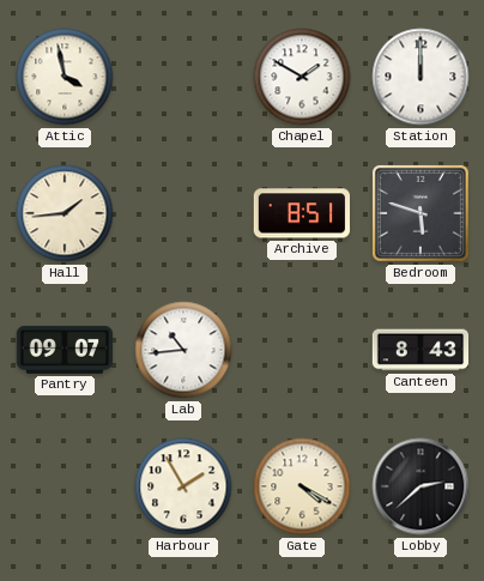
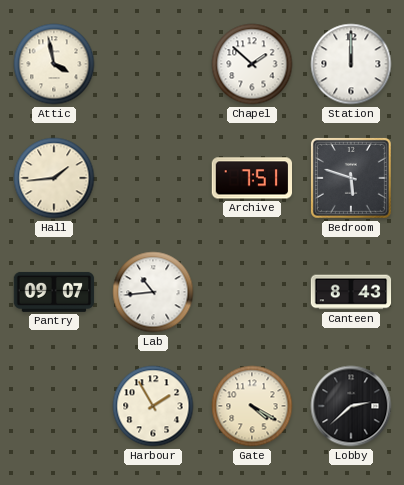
Chapel: 1:50 -> 1:52 (252, 64)
Archive: 8:51 -> 7:51 (251, 178)
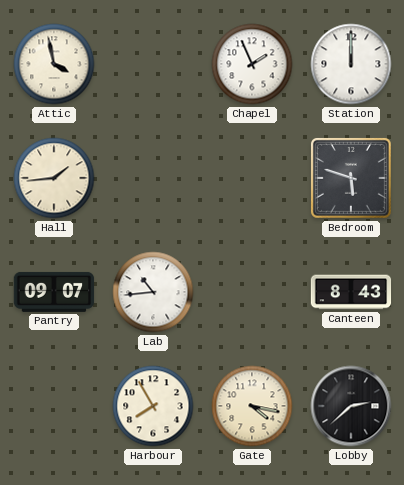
Chapel: 1:52 -> 1:56 (252, 64)
Archive: 7:51 -> none (251, 178)
Harbour: 1:55 -> 7:55 (153, 406)
Gate: 4:20 -> 4:17 (252, 406)
